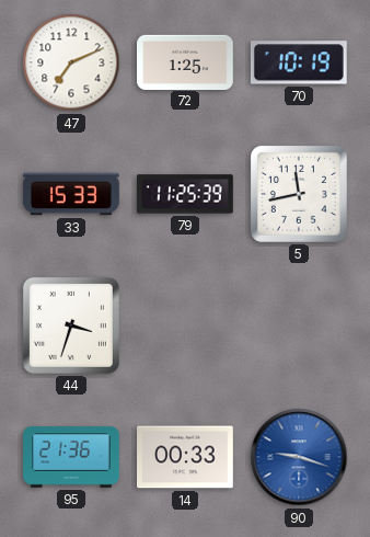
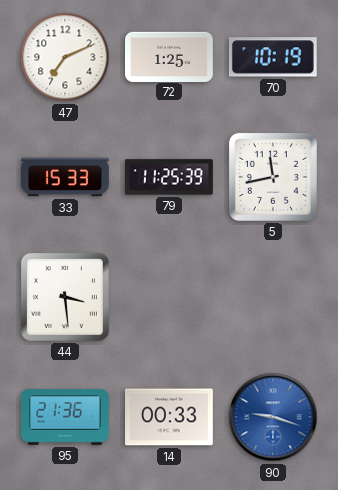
44: 3:33 -> 3:29 (65, 297)
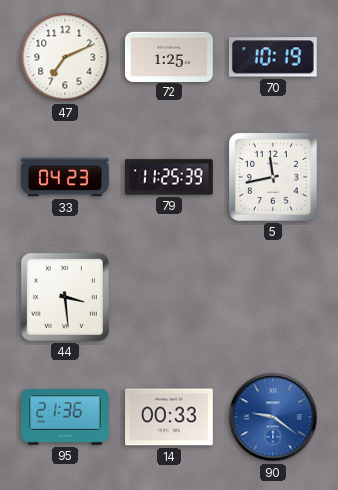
33: 15:33 -> 04:23 (66, 177)
90: 9:18 -> 9:21 (273, 417)
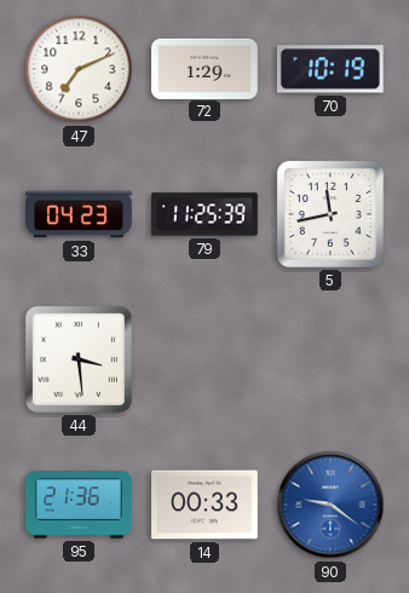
72: 1:25 -> 1:29 (206, 68)
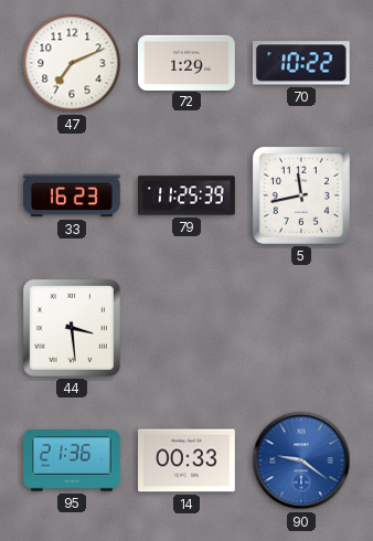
70: 10:19 -> 10:22 (301, 63)
33: 04:23 -> 16:23 (73, 195)
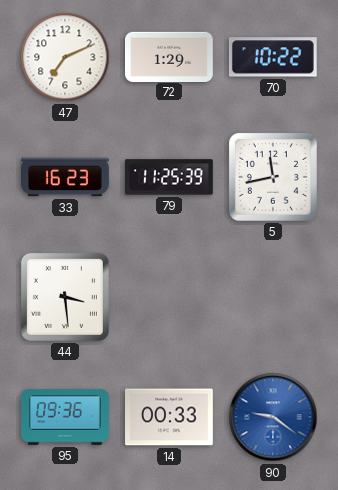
95: 21:36 -> 09:36 (66, 417)
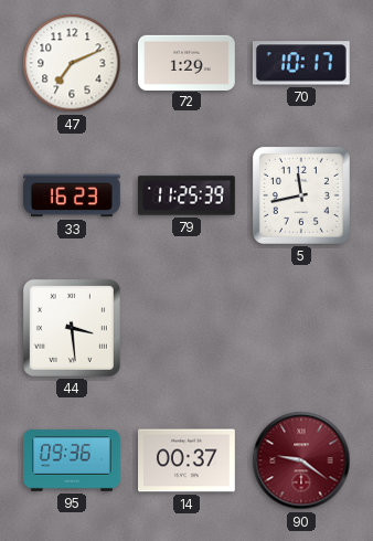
70: 10:22 -> 10:17 (301, 63)
14: 00:33 -> 00:37 (188, 460)
90 dial: blue -> burgundy (301, 460)
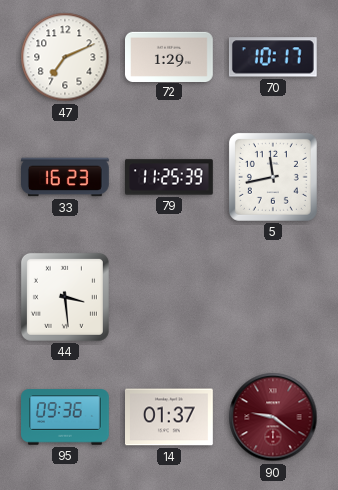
14: 00:37 -> 01:37 (170, 417)
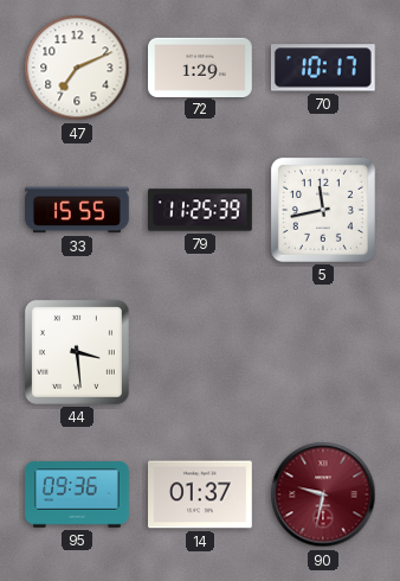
33: 16:23 -> 15:55 (78, 210)
90: 9:21 -> 9:32 (323, 494)
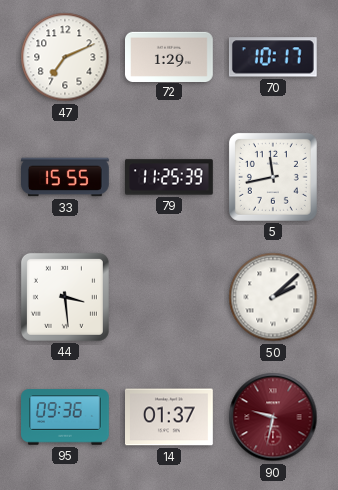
50: none -> 2:08 (273, 297)
